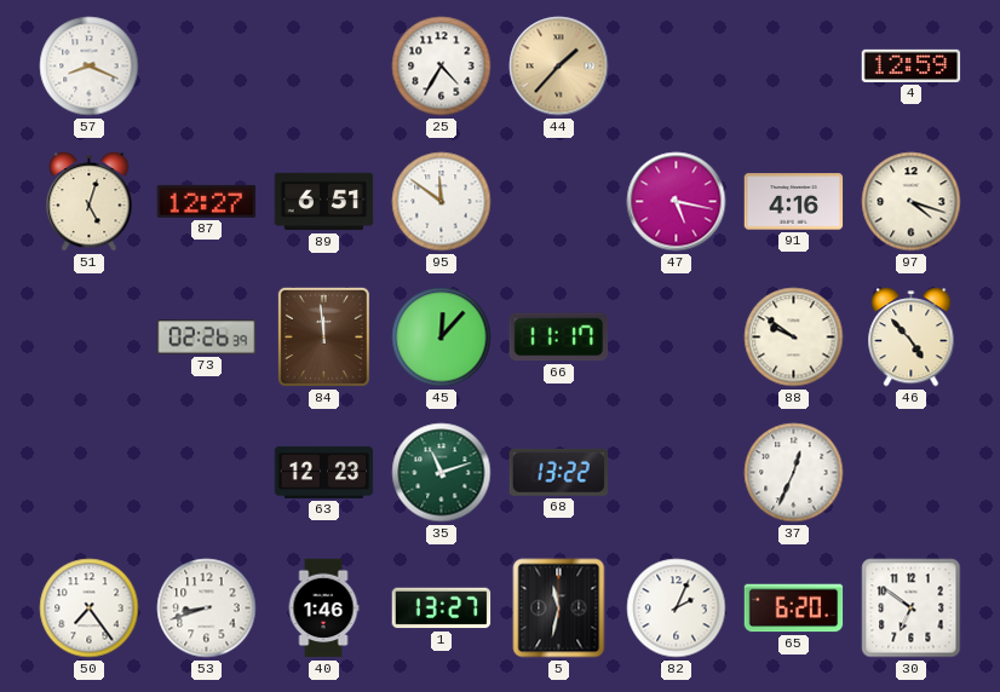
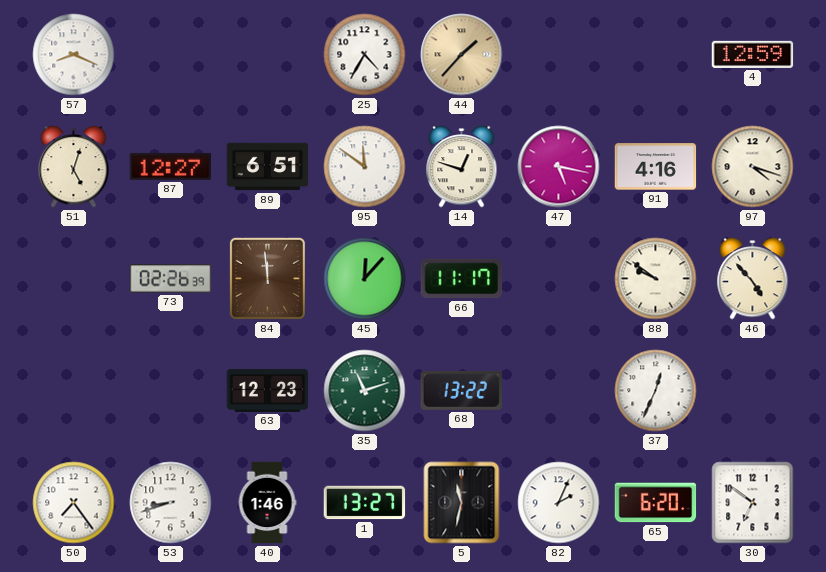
14: none -> 12:48 (462, 167)
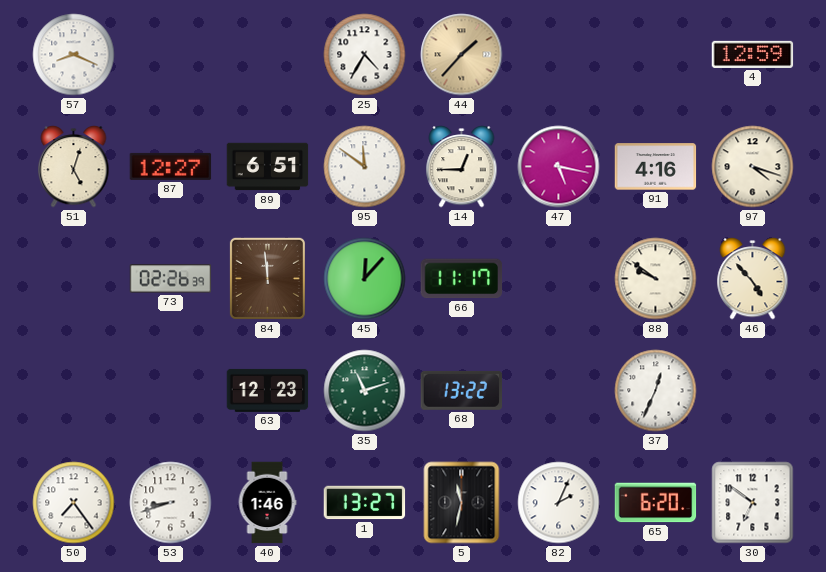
14: 12:48 -> 12:45 (462, 167)
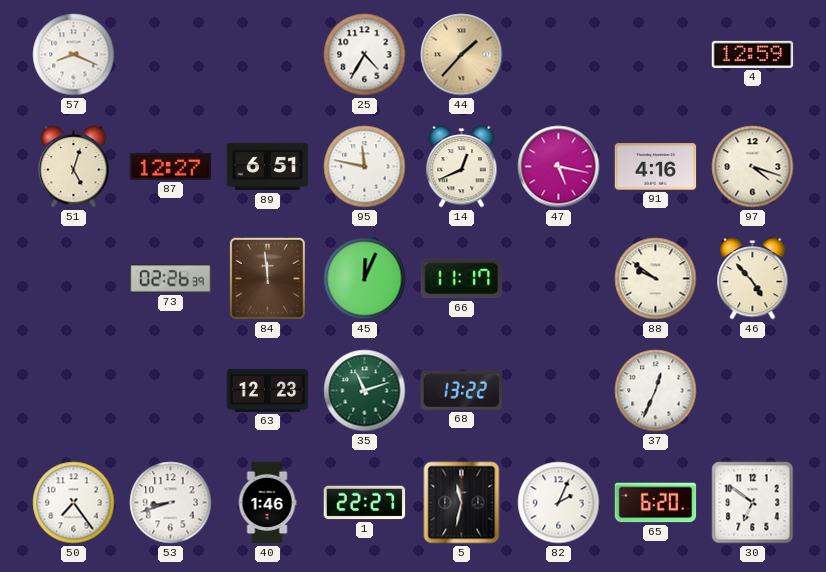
95: 11:51 -> 11:47 (365, 167)
14: 12:45 -> 12:41 (462, 167)
45: 12:07 -> 12:04 (365, 279)
1: 13:27 -> 22:27 (365, 503)
